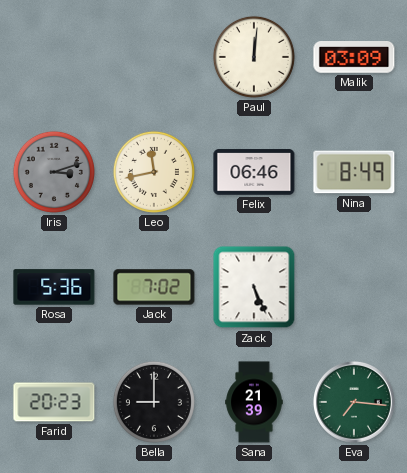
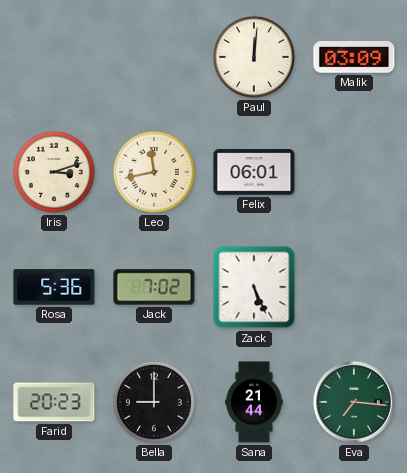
Iris dial: grey -> cream (54, 172)
Felix: 06:46 -> 06:01 (254, 172)
Nina: 8:49 -> none (354, 172)
Sana: 21:39 -> 21:44 (254, 402)
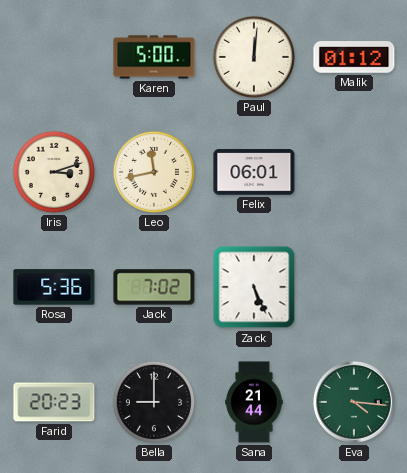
Karen: none -> 5:00 (154, 57)
Malik: 03:09 -> 01:12 (354, 57)
Eva: 7:16 -> 4:16 (354, 402)
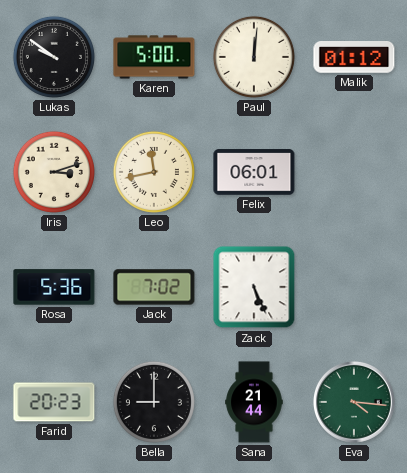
Lukas: none -> 9:51 (54, 57)
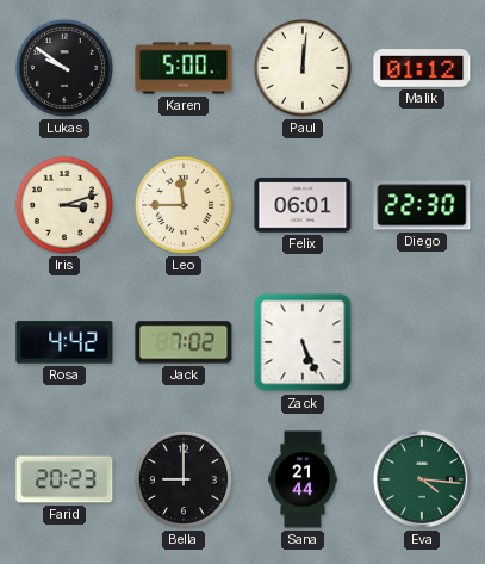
Leo: 11:43 -> 11:45 (184, 205)
Diego: none -> 22:30 (422, 205)
Rosa: 5:36 -> 4:42 (64, 342)
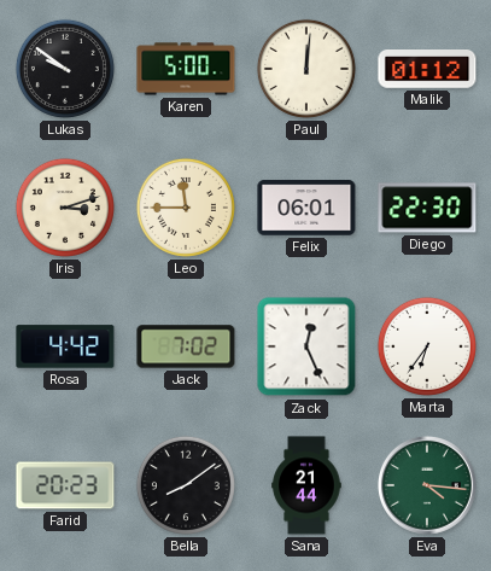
Zack: 5:26 -> 12:26 (306, 346)
Marta: none -> 6:36 (427, 346)
Bella: 9:00 -> 8:09 (186, 485)
